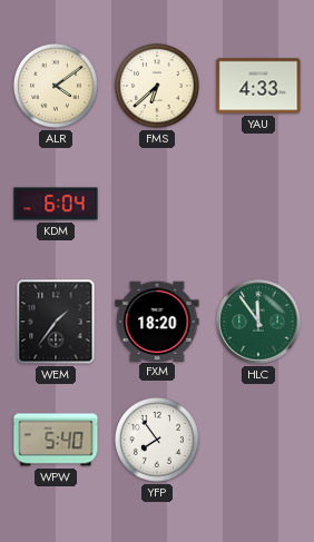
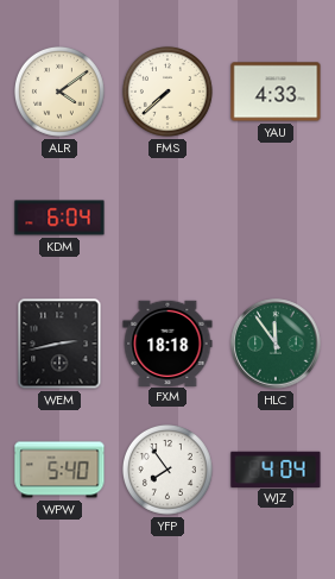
FMS: 6:38 -> 7:38 (167, 92)
WEM: 1:36 -> 2:43 (59, 344)
FXM: 18:20 -> 18:18 (167, 342)
WJZ: none -> 4:04 (276, 468)
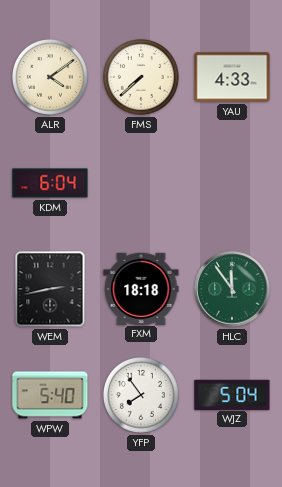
WJZ: 4:04 -> 5:04 (232, 394)
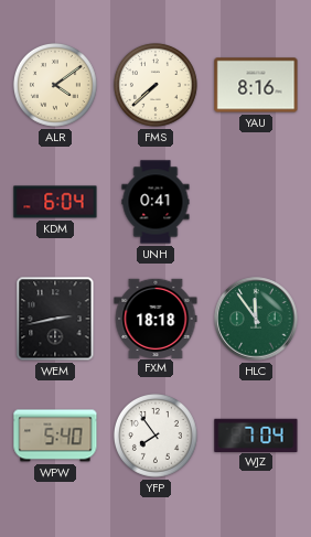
YAU: 4:33 -> 8:16 (256, 85)
UNH: none -> 0:41 (155, 202)
WJZ: 5:04 -> 7:04 (256, 434)
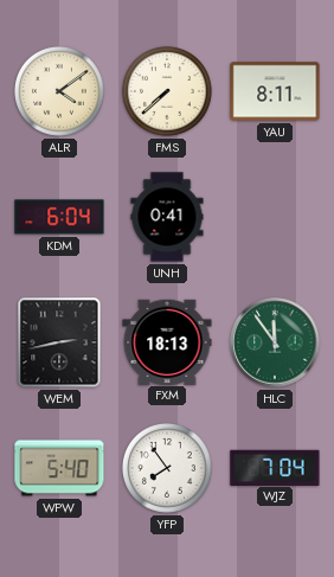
YAU: 8:16 -> 8:11 (275, 91)
FXM: 18:18 -> 18:13 (167, 341)
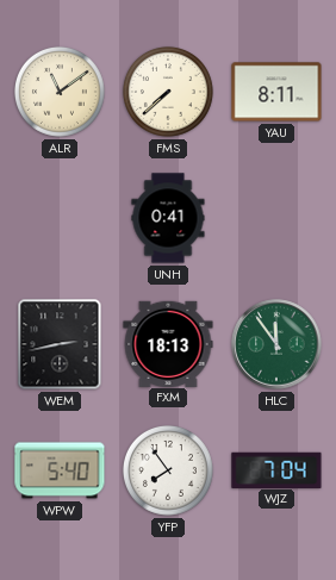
ALR: 4:09 -> 11:09 (60, 92)
KDM: 6:04 -> none (59, 217)
